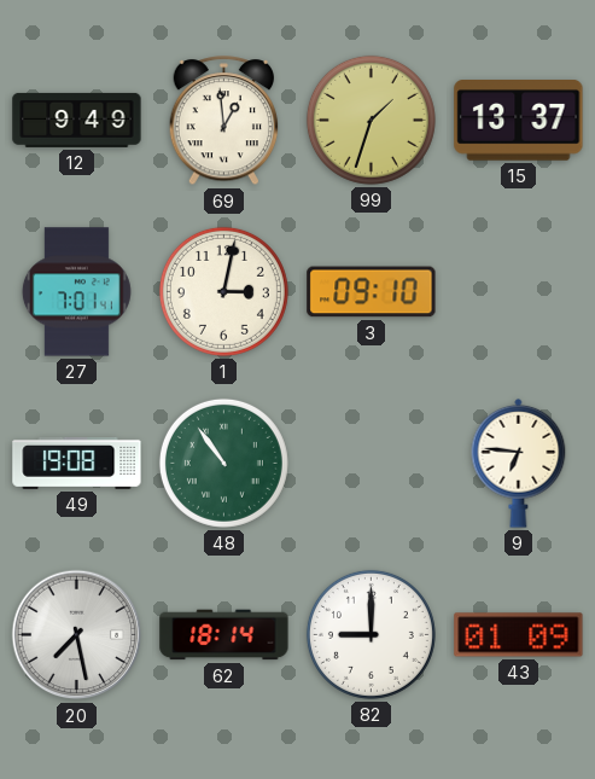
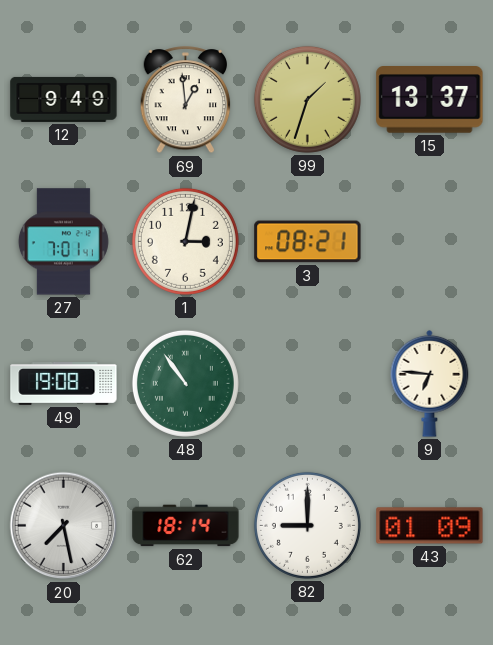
3: 09:10 -> 08:21 (308, 242)
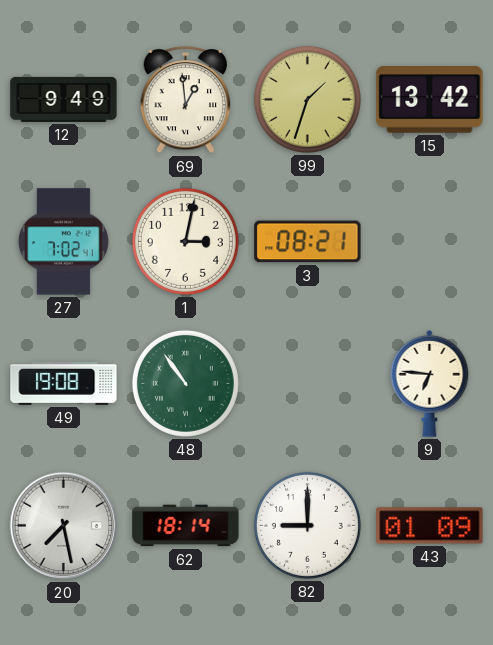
15: 13:37 -> 13:42 (430, 100)
27: 7:01 -> 7:02 (63, 242)
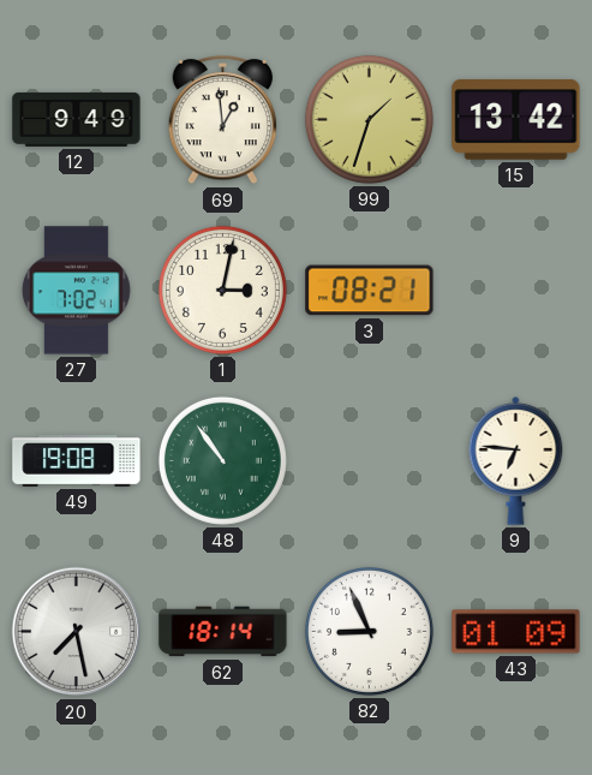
82: 9:00 -> 8:56 (369, 631)
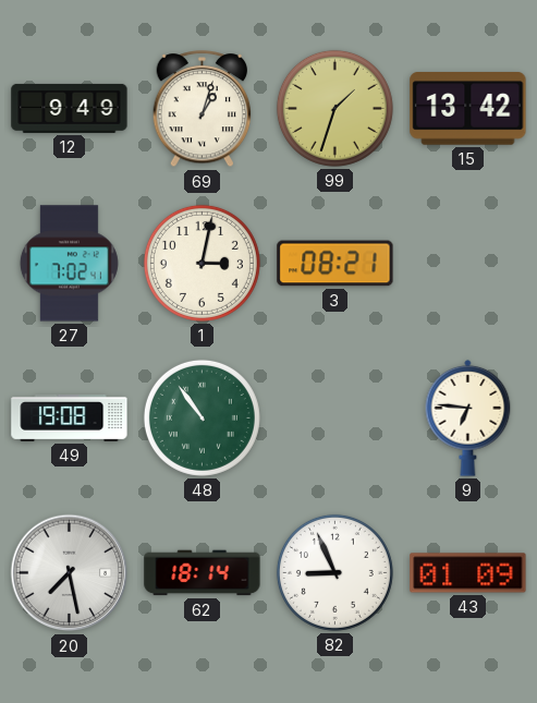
69: 12:59 -> 1:03 (203, 109)
